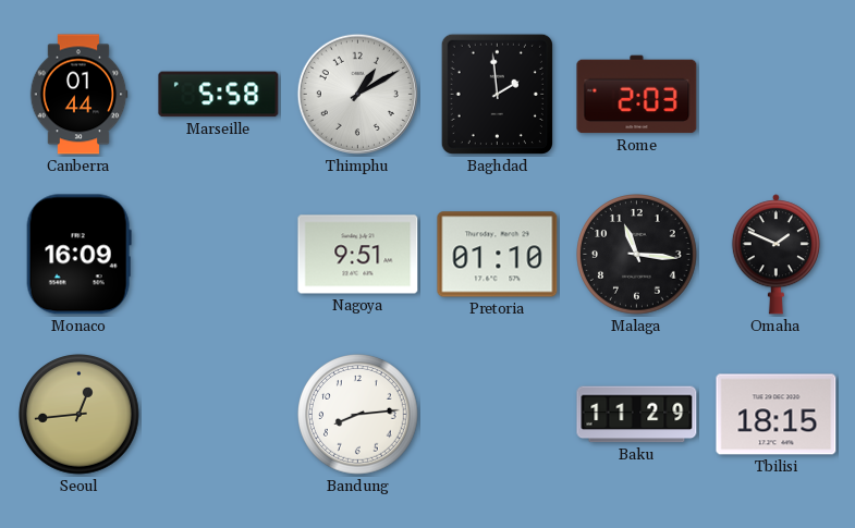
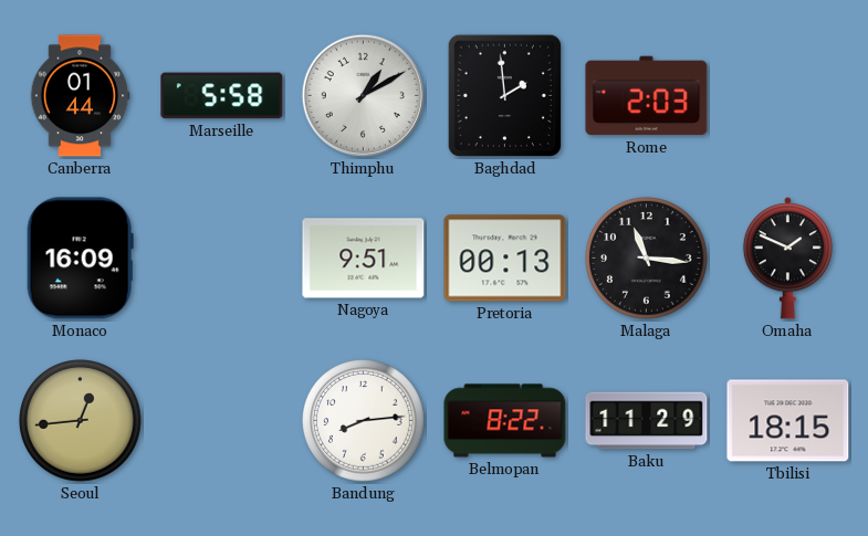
Pretoria: 01:10 -> 00:13 (505, 259)
Belmopan: none -> 8:22 (505, 421)
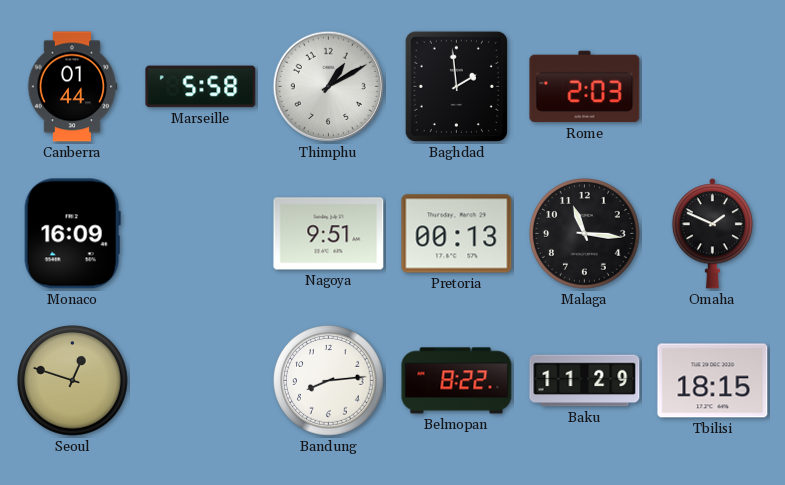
Seoul: 12:44 -> 12:48 (73, 381)
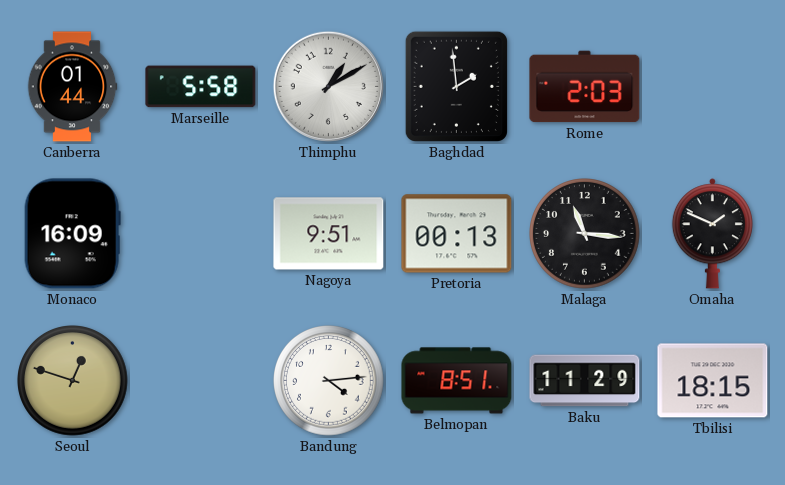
Bandung: 8:14 -> 4:14 (329, 381)
Belmopan: 8:22 -> 8:51 (457, 381)
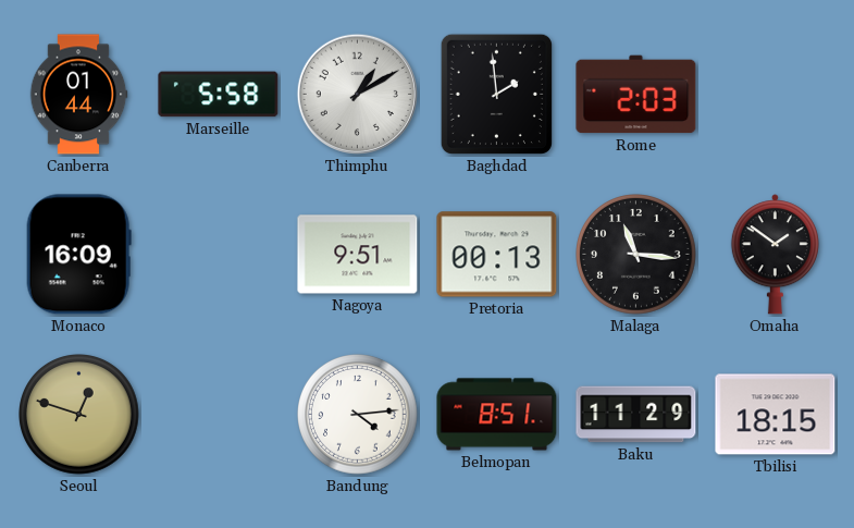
Omaha: 1:49 -> 1:51 (775, 255)
